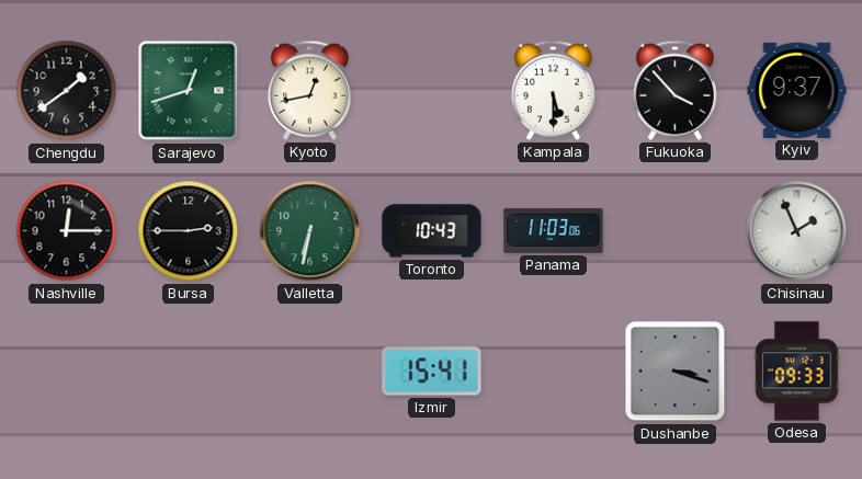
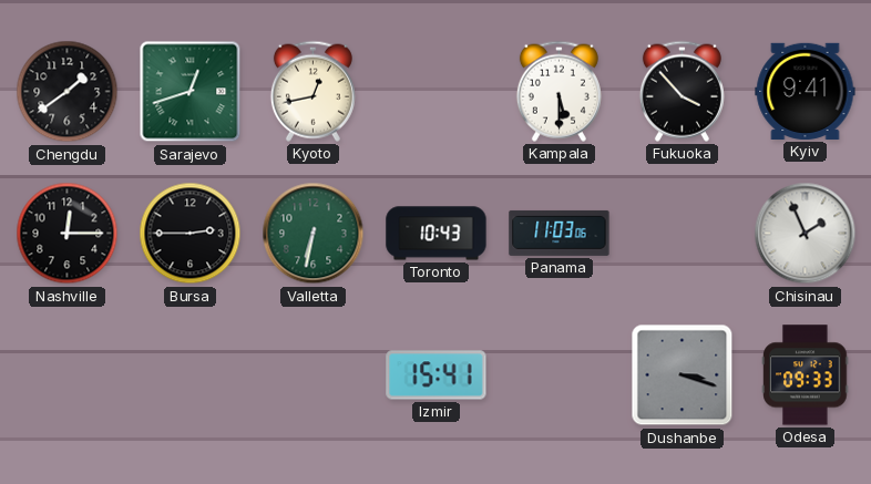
Kyiv: 9:37 -> 9:41 (806, 91)
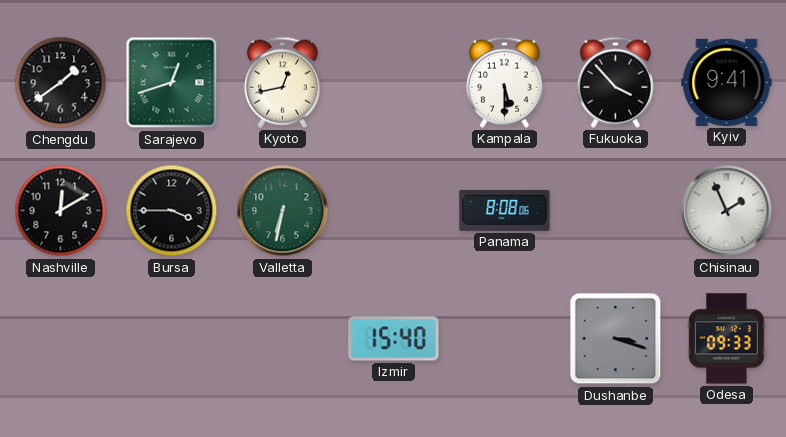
Nashville: 12:15 -> 12:10 (61, 211)
Bursa: 2:45 -> 3:45 (172, 211)
Toronto: 10:43 -> none (437, 234)
Panama: 11:03 -> 8:08 (505, 210)
Izmir: 15:41 -> 15:40 (394, 339)
